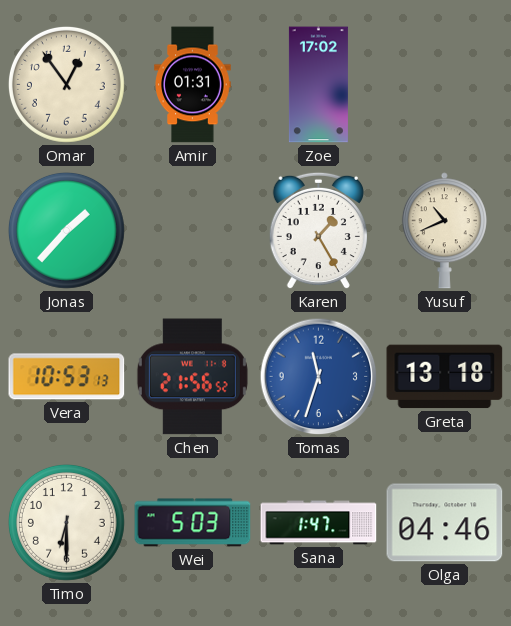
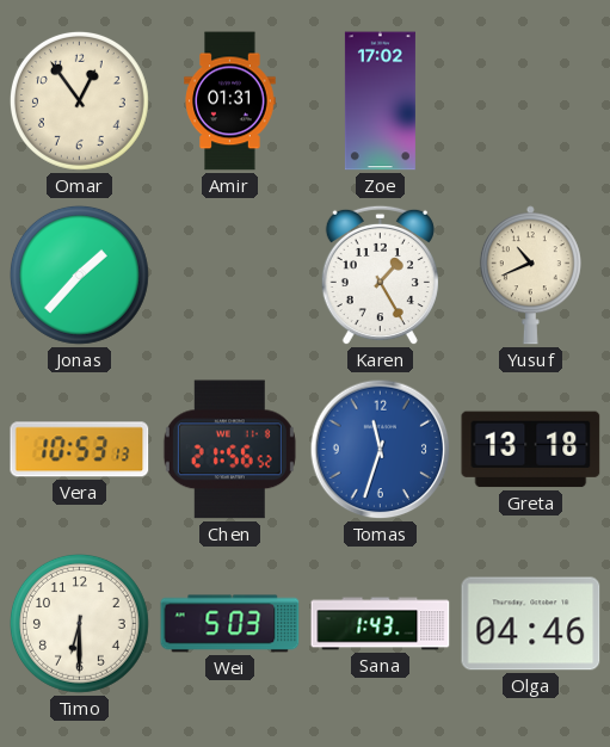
Sana: 1:47 -> 1:43 (381, 624)
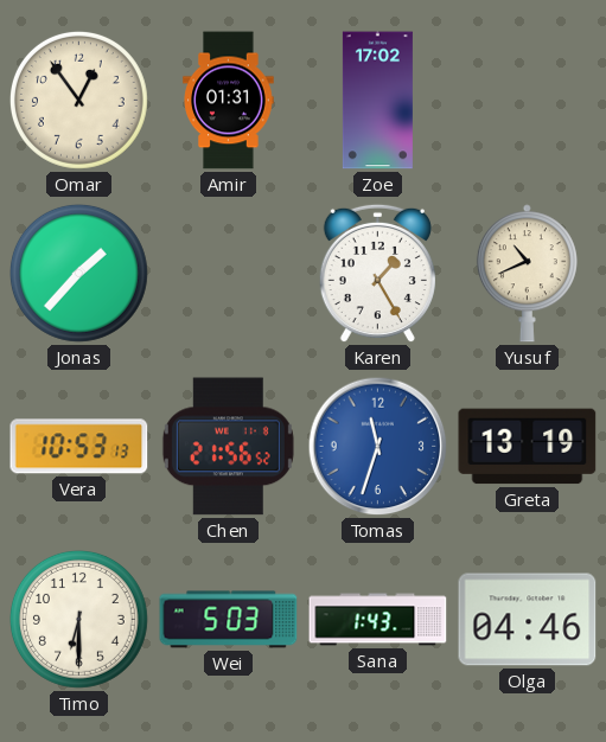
Greta: 13:18 -> 13:19 (528, 447)
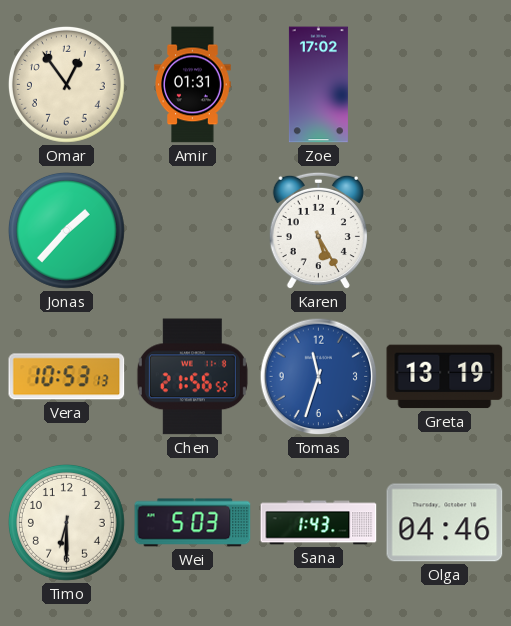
Karen: 1:25 -> 5:25 (318, 231)
Yusuf: 10:41 -> none (527, 274)
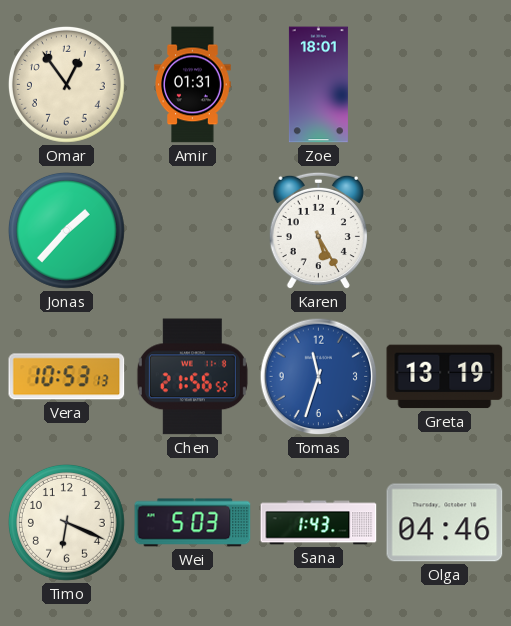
Zoe: 17:02 -> 18:01 (318, 85)
Timo: 6:30 -> 6:19 (66, 522)
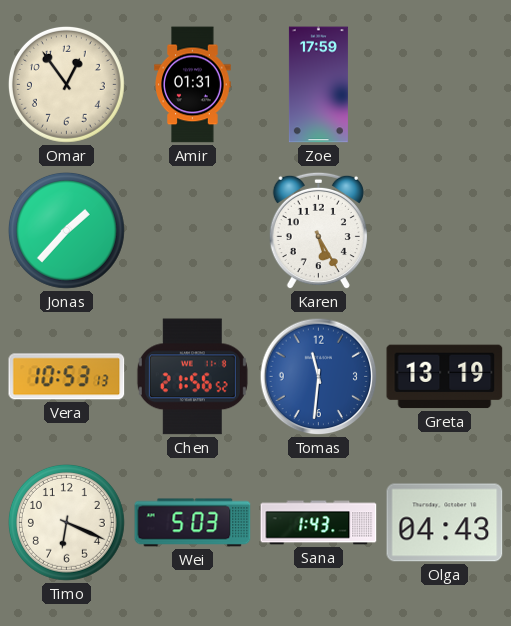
Zoe: 18:01 -> 17:59 (318, 85)
Tomas: 11:33 -> 11:31 (319, 377)
Olga: 04:46 -> 04:43 (445, 523)
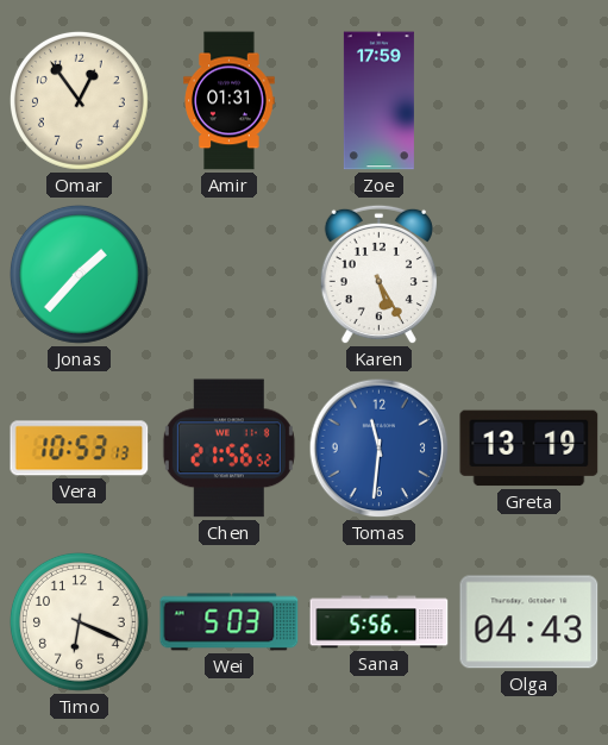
Sana: 1:43 -> 5:56 (380, 622)
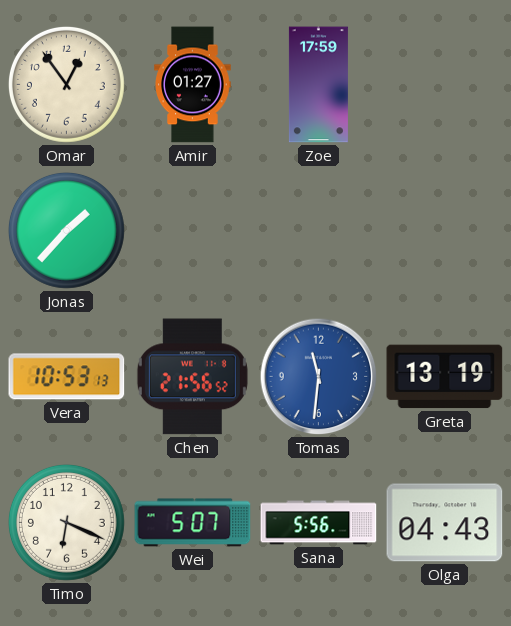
Amir: 01:31 -> 01:27 (193, 85)
Karen: 5:25 -> none (378, 275)
Wei: 5:03 -> 5:07 (193, 523)
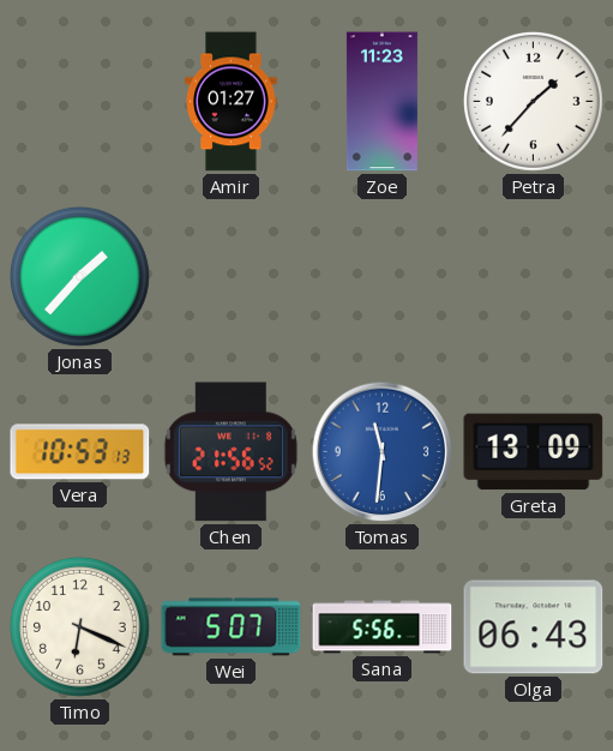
Omar: 12:54 -> none (66, 84)
Zoe: 17:59 -> 11:23 (381, 102)
Petra: none -> 1:37 (533, 101)
Greta: 13:19 -> 13:09 (534, 452)
Olga: 04:43 -> 06:43 (534, 627)
